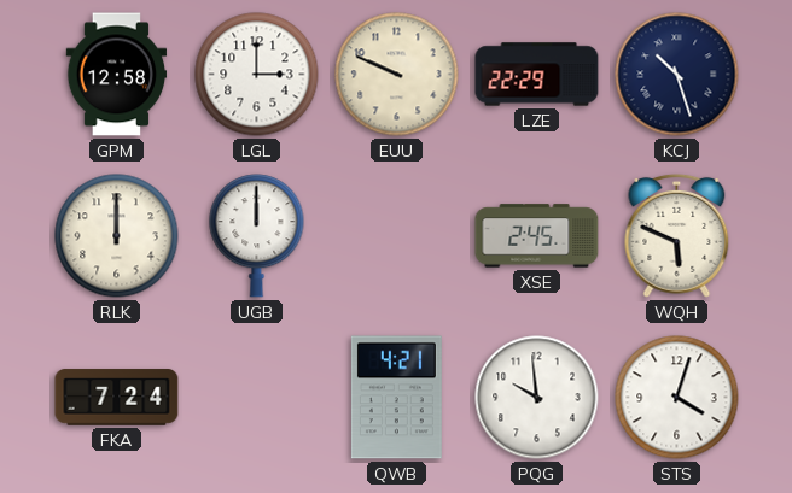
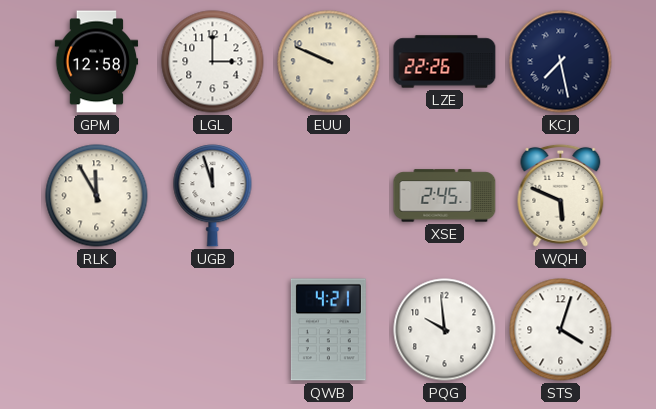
LZE: 22:29 -> 22:26 (445, 62)
KCJ: 10:27 -> 7:28 (561, 62)
RLK: 12:00 -> 11:55 (97, 196)
UGB: 12:00 -> 11:57 (213, 196)
FKA: 7:24 -> none (117, 398)
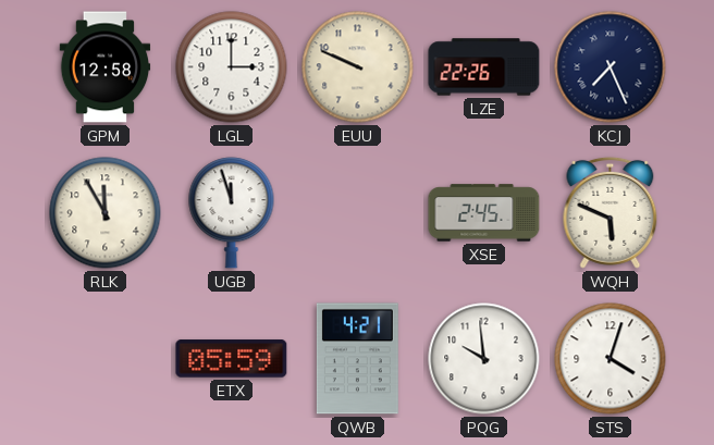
KCJ: 7:28 -> 7:26 (611, 67)
ETX: none -> 05:59 (232, 359)
